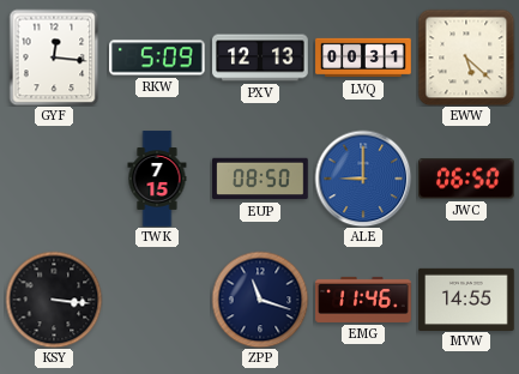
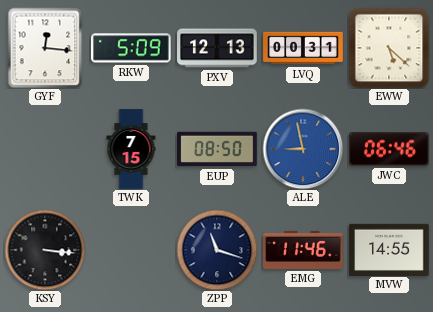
ALE: 9:00 -> 8:58 (303, 149)
JWC: 06:50 -> 06:46 (390, 149)
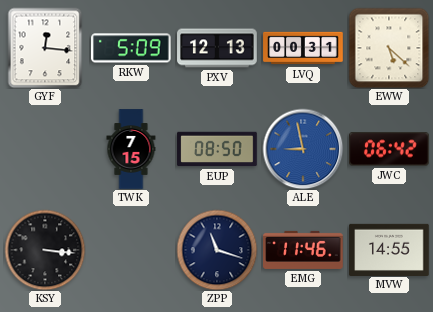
JWC: 06:46 -> 06:42 (390, 149)
